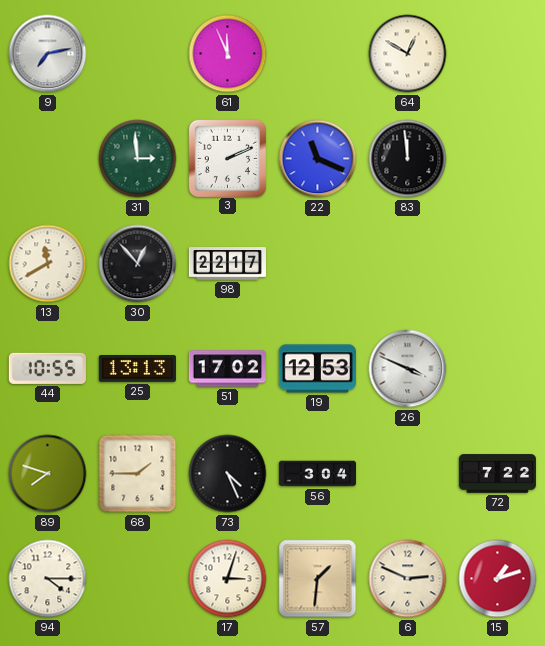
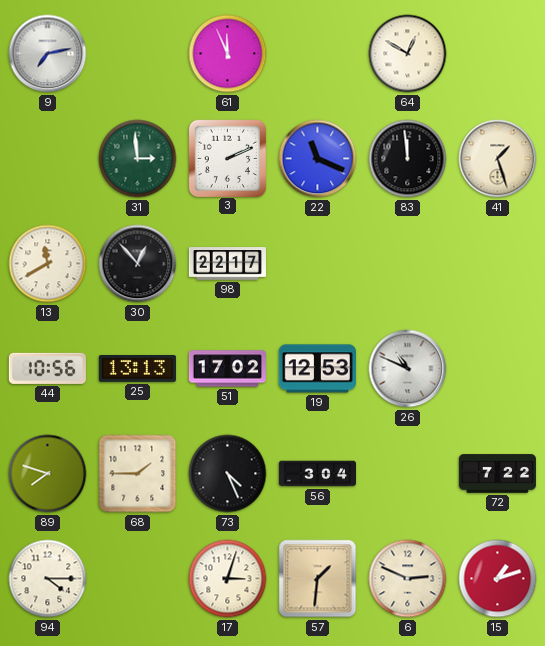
41: none -> 1:27 (498, 159)
44: 10:55 -> 10:56 (47, 368)
26: 3:49 -> 10:49 (408, 369)
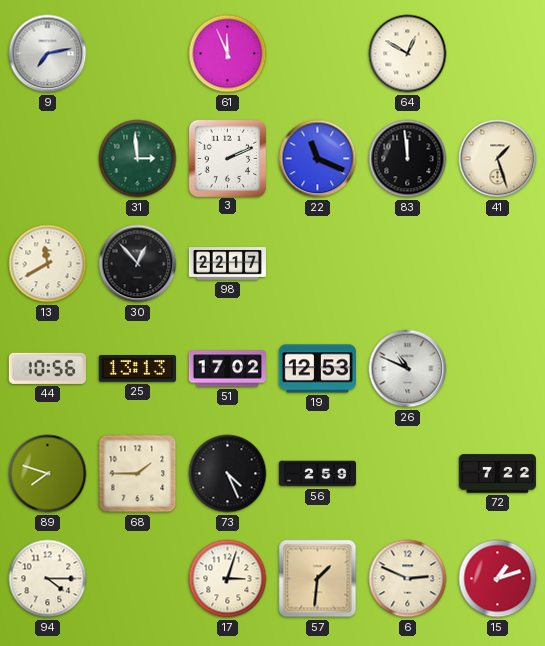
56: 3:04 -> 2:59 (317, 474)
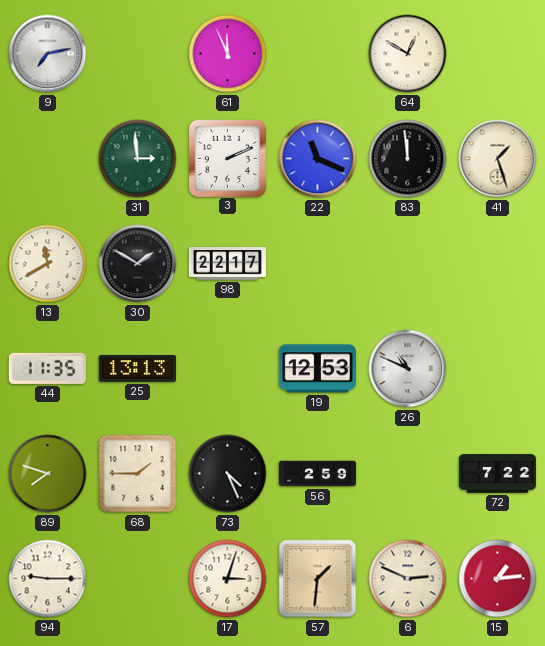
30: 12:53 -> 1:50 (138, 264)
44: 10:56 -> 11:35 (47, 368)
51: 17:02 -> none (227, 369)
94: 4:15 -> 9:15 (48, 579)
15: 1:12 -> 1:14 (498, 579)
